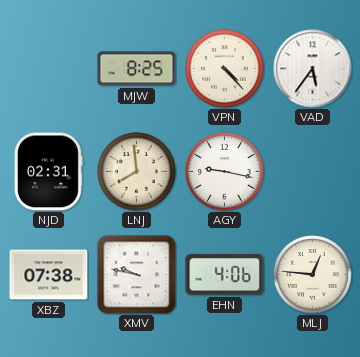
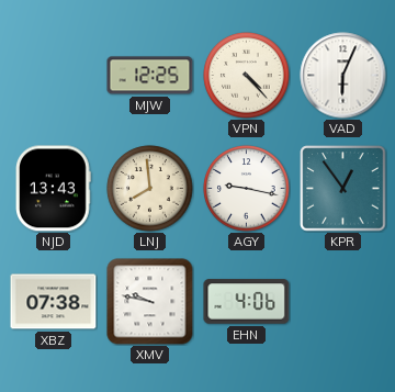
MJW: 8:25 -> 12:25 (150, 76)
VAD: 5:36 -> 6:04 (343, 76)
NJD: 02:31 -> 13:43 (54, 189)
KPR: none -> 12:54 (343, 189)
MLJ: 12:46 -> none (313, 275)
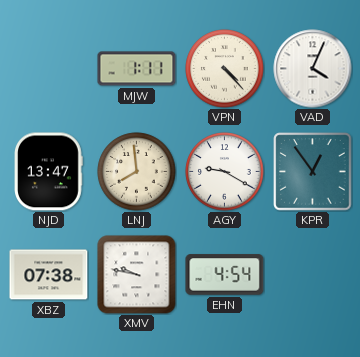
MJW: 12:25 -> 1:11 (137, 69)
VAD: 6:04 -> 4:04 (313, 69)
NJD: 13:43 -> 13:47 (49, 172)
AGY: 9:17 -> 9:20 (225, 172)
EHN: 4:06 -> 4:54 (225, 275)
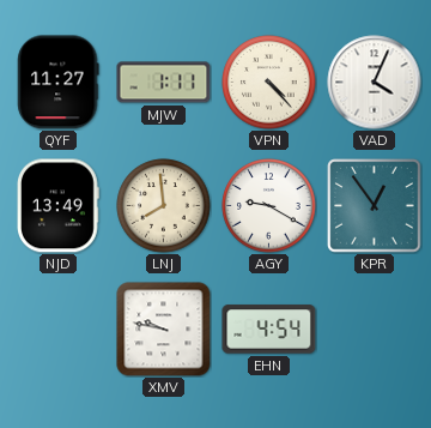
QYF: none -> 11:27 (59, 83)
NJD: 13:47 -> 13:49 (59, 206)
XBZ: 07:38 -> none (49, 275)
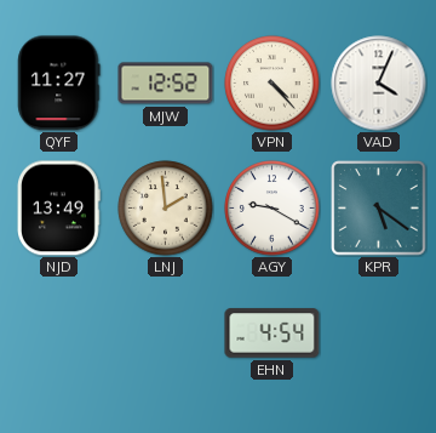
MJW: 1:11 -> 12:52 (166, 84)
LNJ: 7:59 -> 1:59 (166, 209)
KPR: 12:54 -> 5:21 (379, 209)
XMV: 9:47 -> none (164, 330)
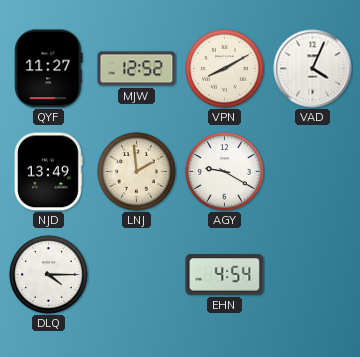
VPN: 4:23 -> 8:10 (225, 69)
KPR: 5:21 -> none (379, 209)
DLQ: none -> 4:15 (49, 275)
